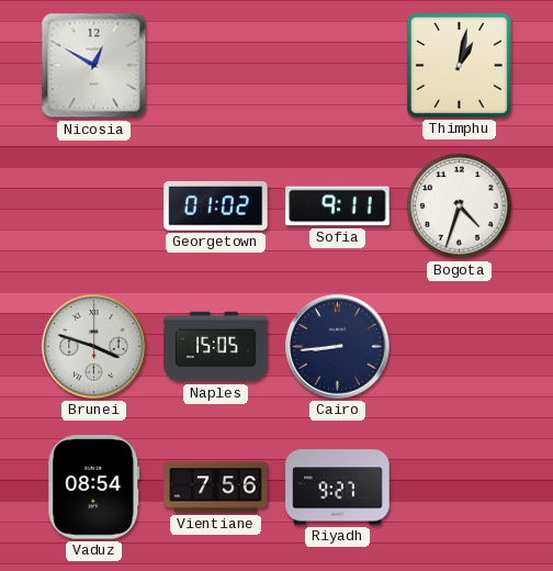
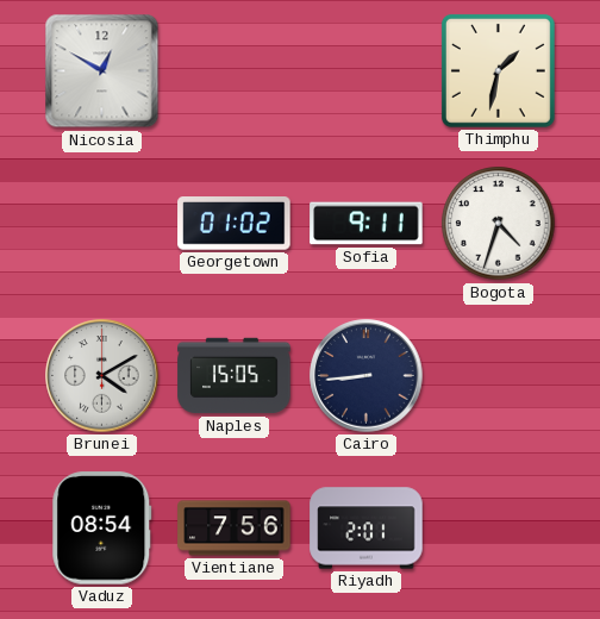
Thimphu: 1:02 -> 1:32 (498, 70)
Brunei: 3:48 -> 4:10 (102, 376)
Riyadh: 9:27 -> 2:01 (367, 529)
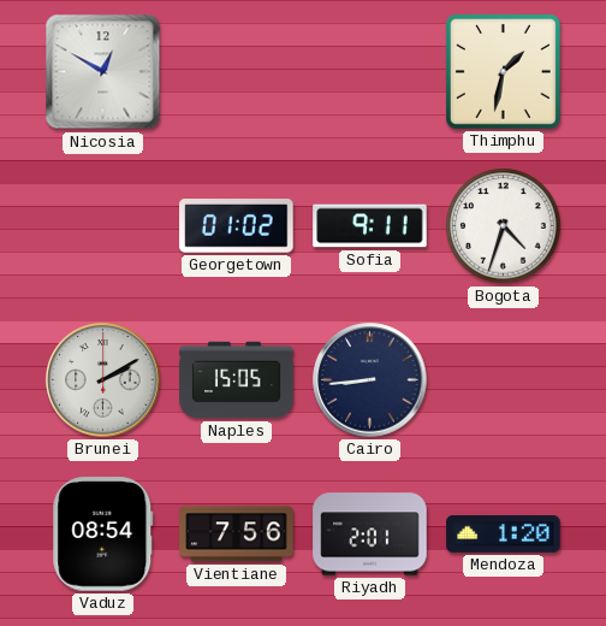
Brunei: 4:10 -> 2:10 (103, 380)
Mendoza: none -> 1:20 (504, 533)
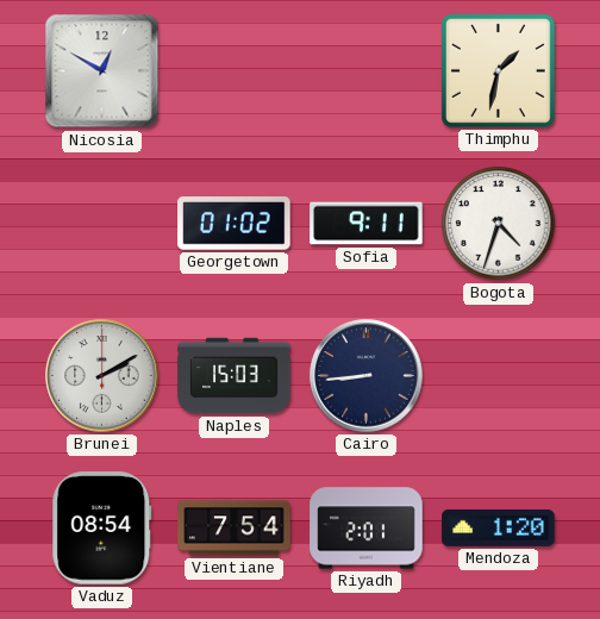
Naples: 15:05 -> 15:03 (235, 376)
Vientiane: 7:56 -> 7:54 (235, 529)
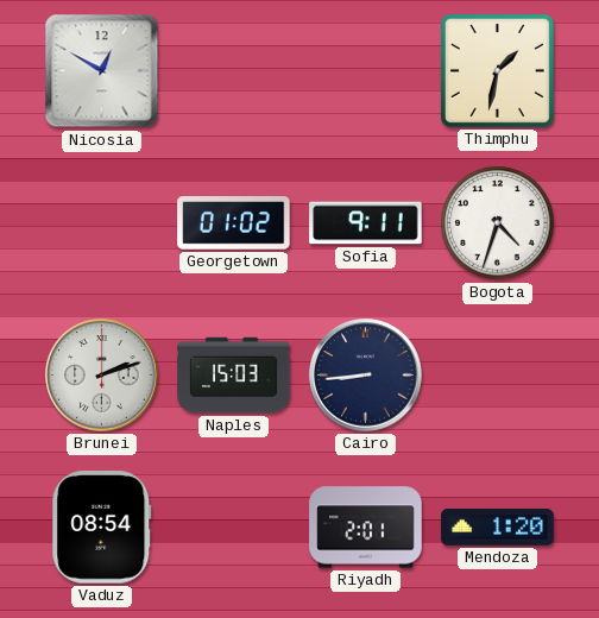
Brunei: 2:10 -> 2:12 (102, 376)
Vientiane: 7:54 -> none (235, 529)
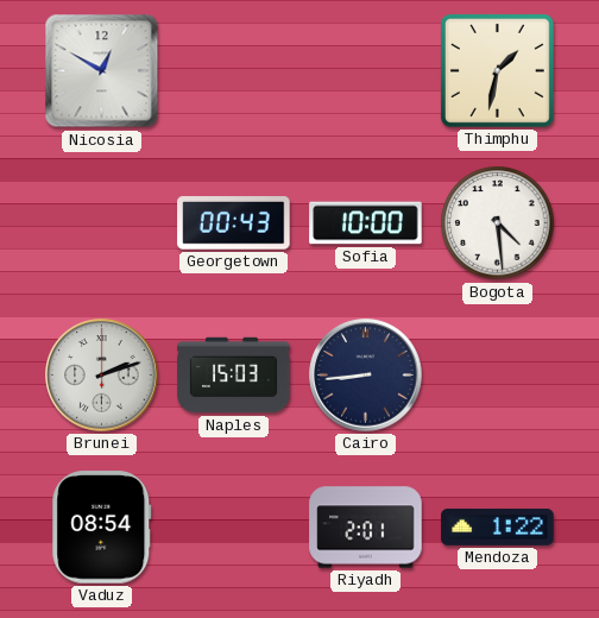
Georgetown: 01:02 -> 00:43 (234, 223)
Sofia: 9:11 -> 10:00 (366, 223)
Bogota: 4:33 -> 4:29 (498, 223)
Mendoza: 1:20 -> 1:22 (498, 526)
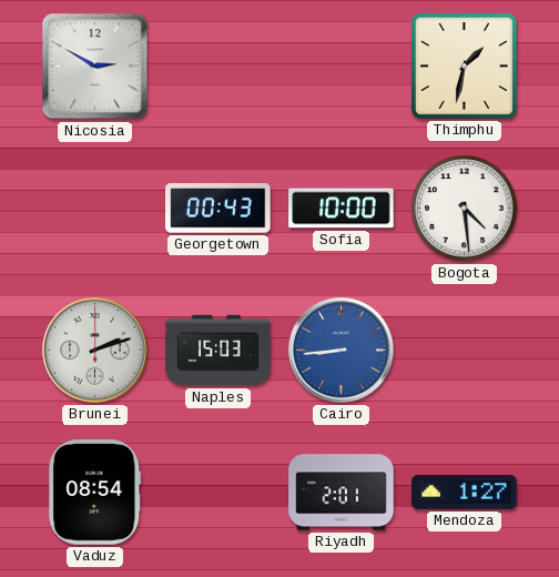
Nicosia: 12:50 -> 2:50 (95, 67)
Cairo dial: navy -> blue (342, 351)
Mendoza: 1:22 -> 1:27 (465, 492)
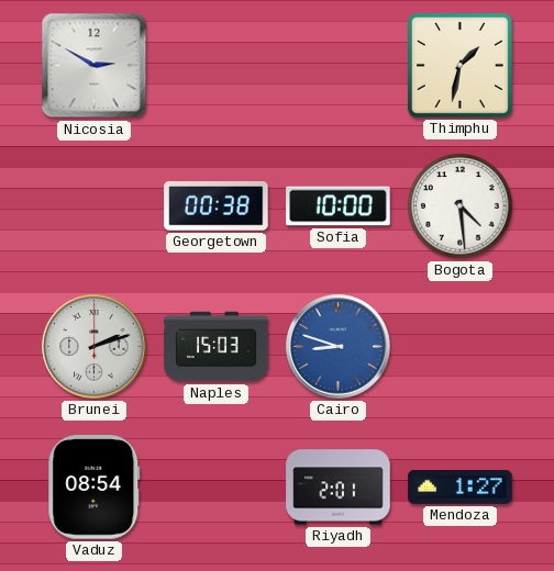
Georgetown: 00:43 -> 00:38 (217, 206)
Cairo: 8:44 -> 8:48 (339, 347)
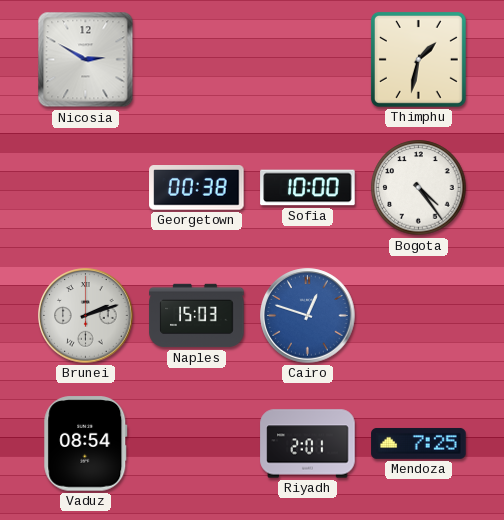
Bogota: 4:29 -> 4:24 (419, 188)
Cairo: 8:48 -> 12:48 (308, 316)
Mendoza: 1:27 -> 7:25 (419, 443)
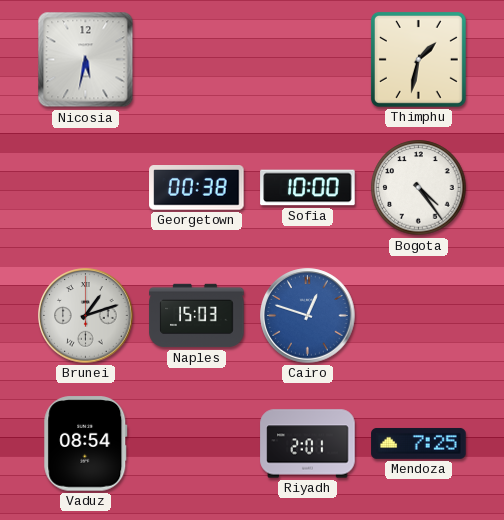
Nicosia: 2:50 -> 5:32 (86, 60)
Brunei: 2:12 -> 1:12 (86, 316)
